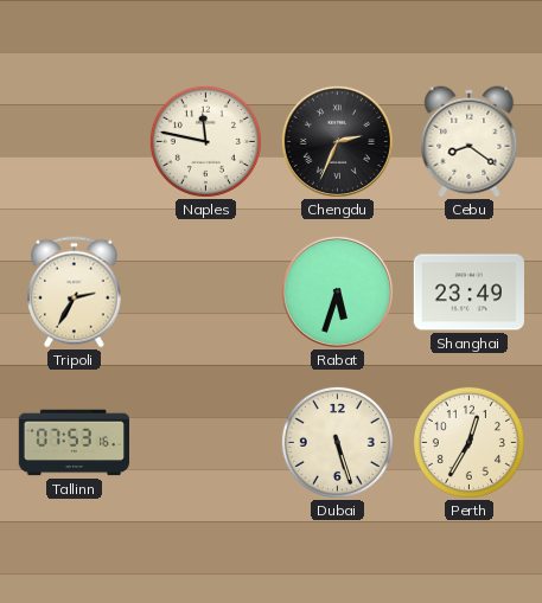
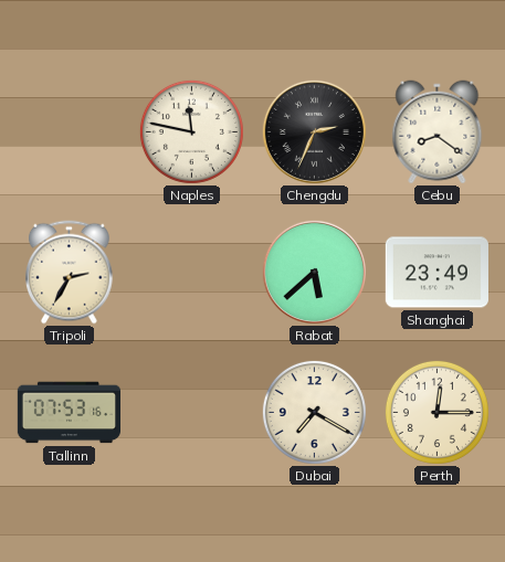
Rabat: 5:33 -> 5:38 (314, 272)
Dubai: 5:27 -> 7:20 (314, 412)
Perth: 12:35 -> 12:15 (436, 412)
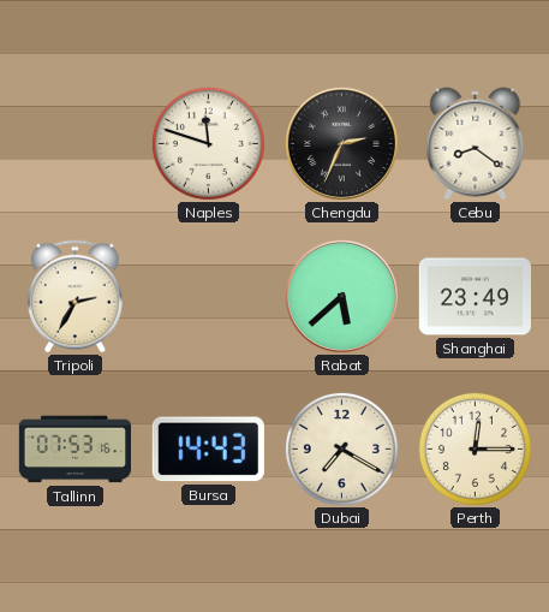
Naples: 11:47 -> 11:48 (208, 143)
Bursa: none -> 14:43 (208, 450)
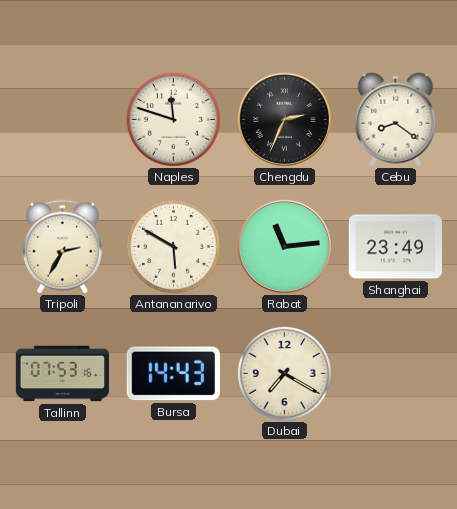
Antananarivo: none -> 5:50 (173, 246)
Rabat: 5:38 -> 11:14 (284, 246)
Perth: 12:15 -> none (475, 448)
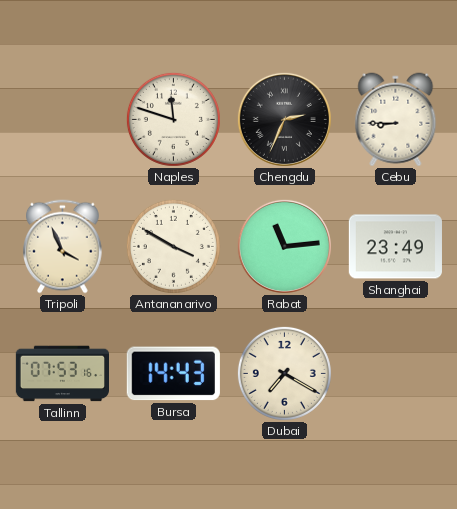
Cebu: 8:21 -> 8:45 (396, 120)
Tripoli: 2:35 -> 3:56 (63, 247)
Antananarivo: 5:50 -> 3:50 (173, 246)
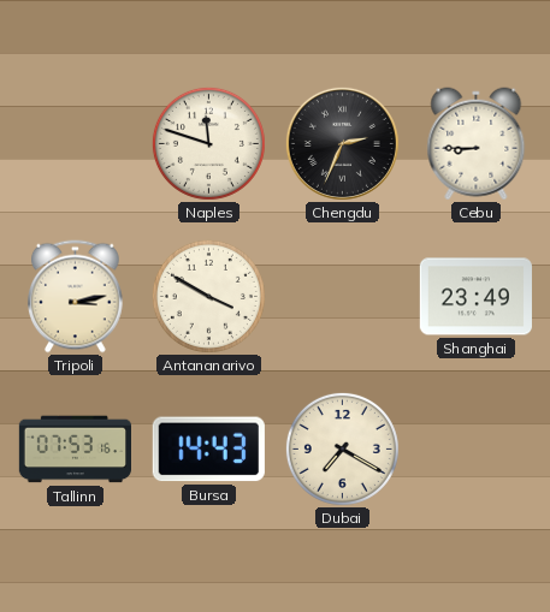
Tripoli: 3:56 -> 3:13 (76, 297)
Rabat: 11:14 -> none (284, 246)
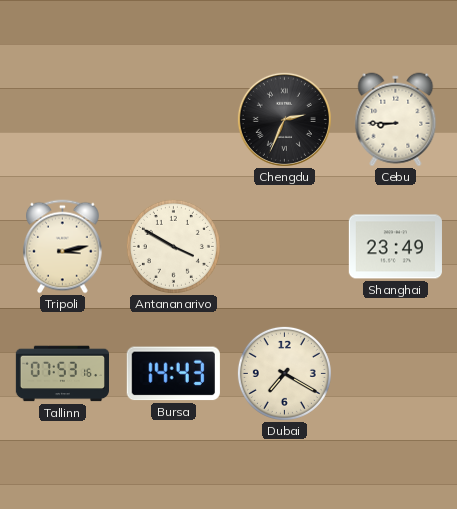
Naples: 11:48 -> none (208, 143)
